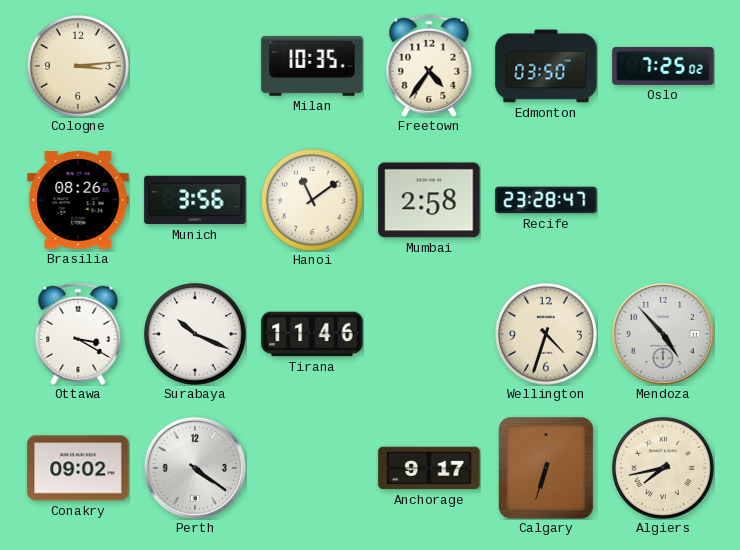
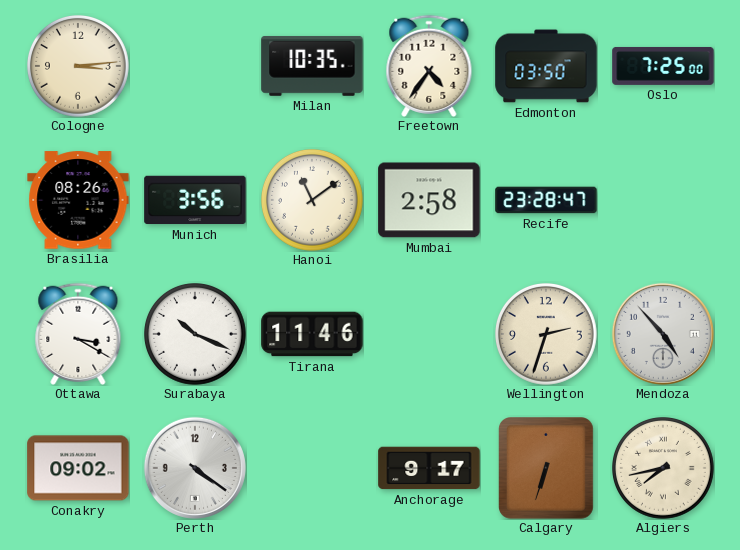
Oslo: 7:25:02 -> 7:25:00 (663, 66)
Wellington: 4:33 -> 2:33 (547, 335)
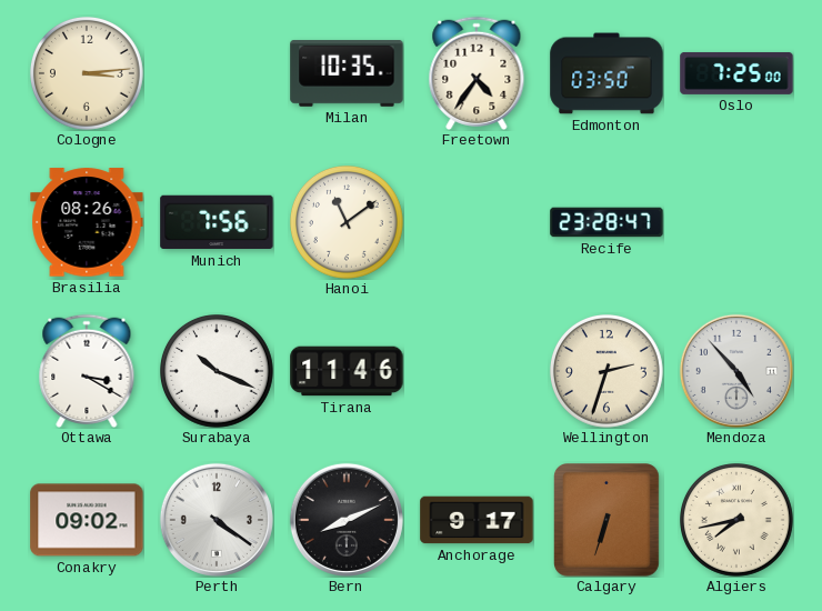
Munich: 3:56 -> 7:56 (217, 222)
Mumbai: 2:58 -> none (429, 200)
Bern: none -> 8:11 (347, 520)
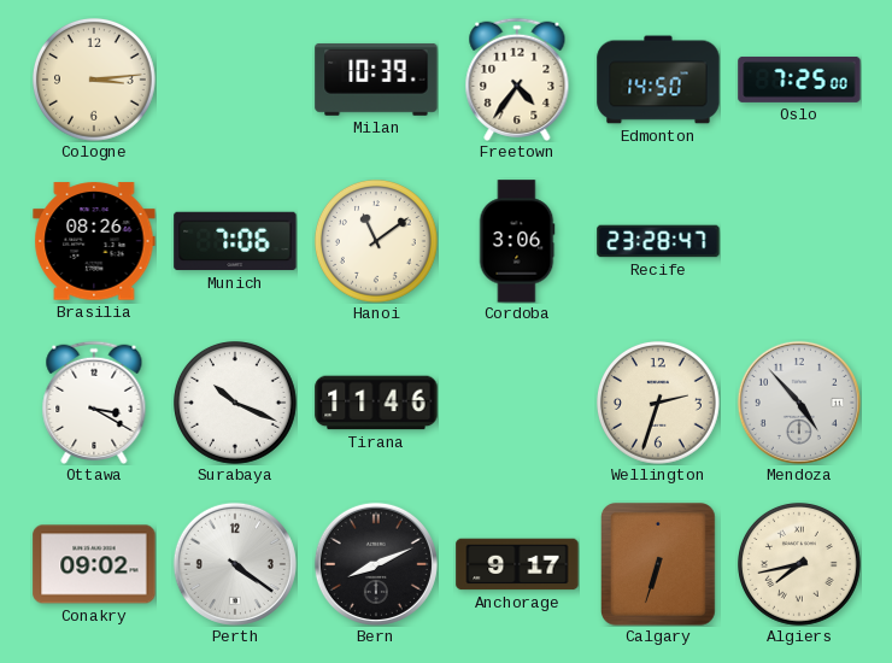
Milan: 10:35 -> 10:39 (376, 80)
Edmonton: 03:50 -> 14:50 (658, 80)
Munich: 7:56 -> 7:06 (235, 241)
Cordoba: none -> 3:06 (517, 241)
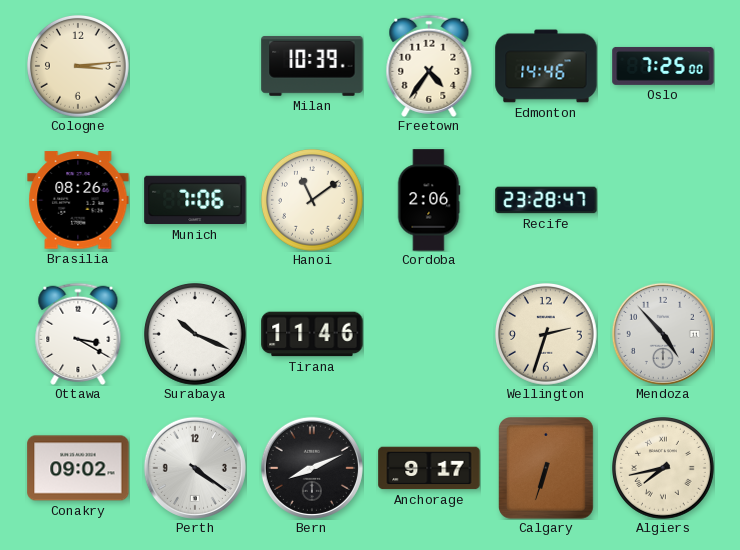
Edmonton: 14:50 -> 14:46 (546, 66)
Cordoba: 3:06 -> 2:06 (429, 200)
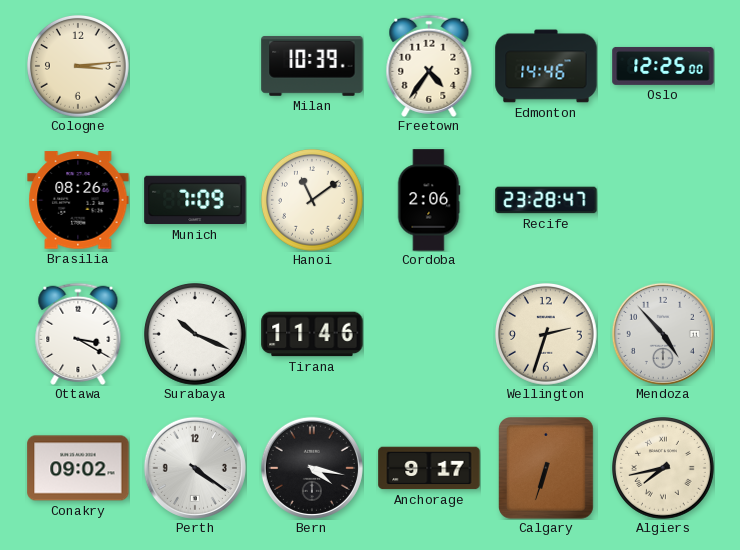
Oslo: 7:25 -> 12:25 (663, 66)
Munich: 7:06 -> 7:09 (195, 200)
Bern: 8:11 -> 4:17 (312, 468)
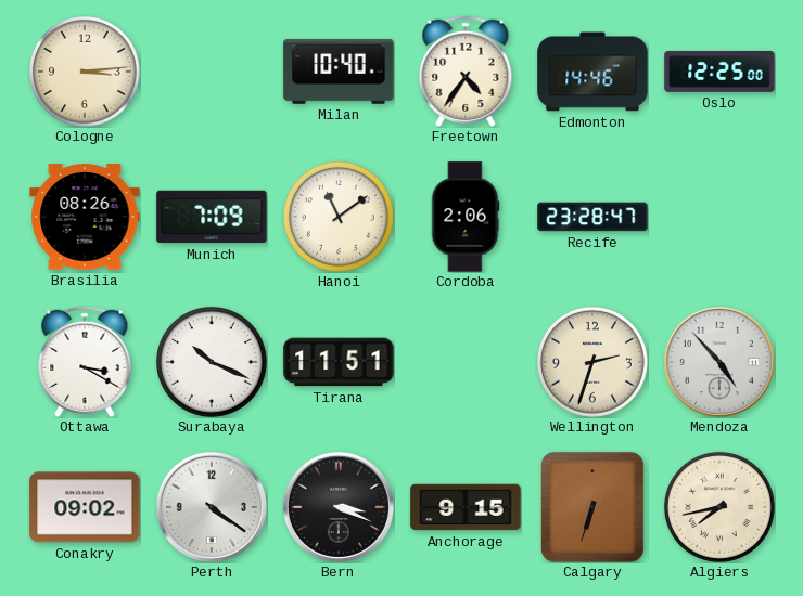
Milan: 10:39 -> 10:40 (339, 72)
Tirana: 11:46 -> 11:51 (339, 362)
Bern: 4:17 -> 3:19 (339, 507)
Anchorage: 9:17 -> 9:15 (466, 507)
